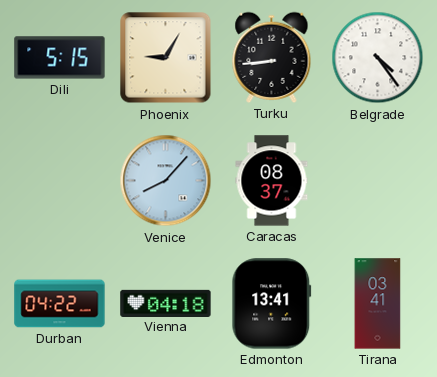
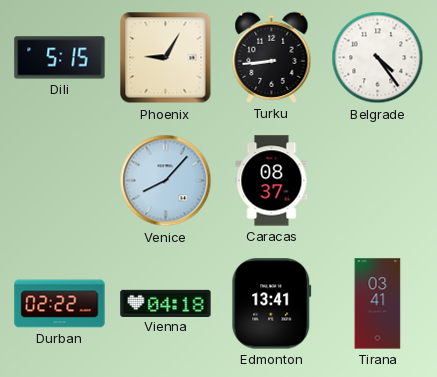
Durban: 04:22 -> 02:22 (60, 304)
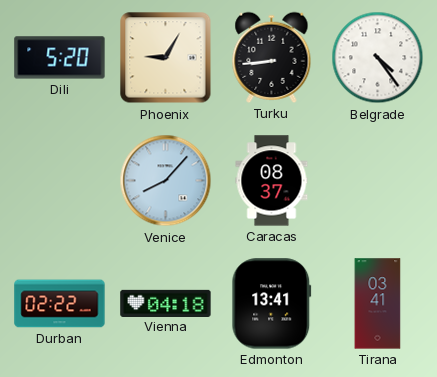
Dili: 5:15 -> 5:20 (60, 58)
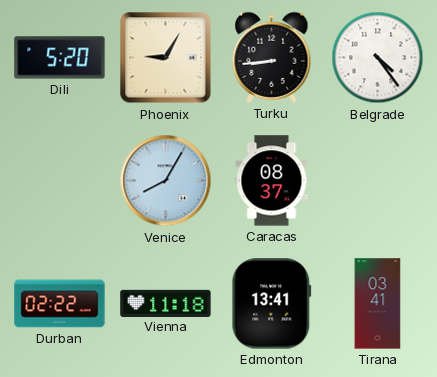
Venice: 8:07 -> 8:05 (166, 181)
Vienna: 04:18 -> 11:18 (166, 303)
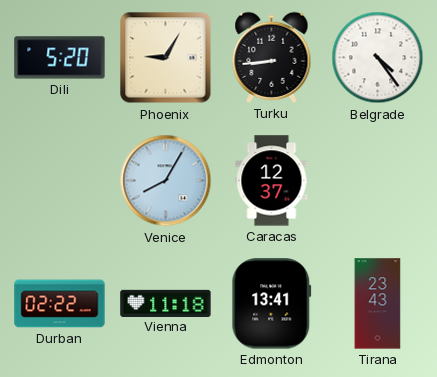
Caracas: 08:37 -> 12:37 (272, 181)
Tirana: 03:41 -> 23:43 (378, 304)
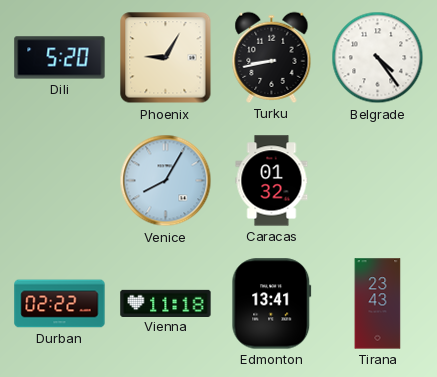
Turku: 8:44 -> 8:43 (272, 57)
Caracas: 12:37 -> 01:32 (272, 181)
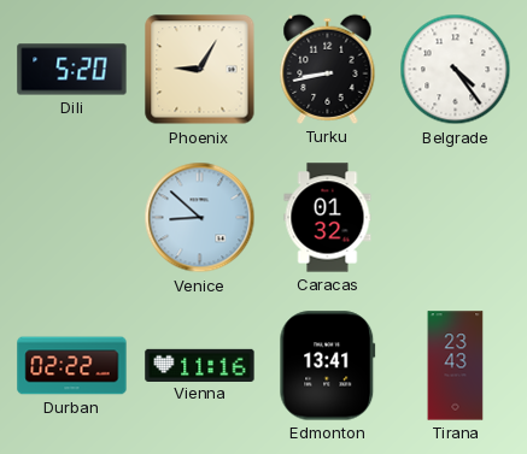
Venice: 8:05 -> 8:52 (200, 218)
Vienna: 11:18 -> 11:16 (200, 365)
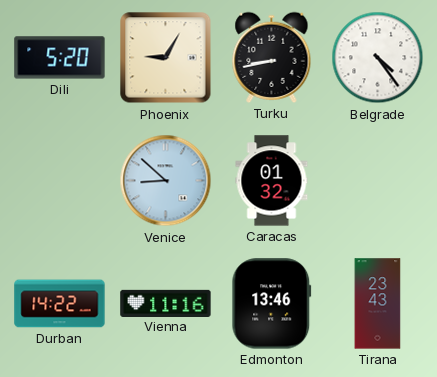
Durban: 02:22 -> 14:22 (60, 304)
Edmonton: 13:41 -> 13:46 (272, 304)
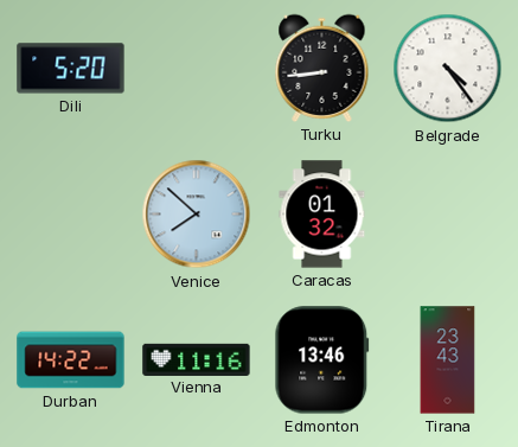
Phoenix: 9:05 -> none (166, 58)
Turku: 8:43 -> 8:44 (322, 68)
Venice: 8:52 -> 7:52 (197, 215)
